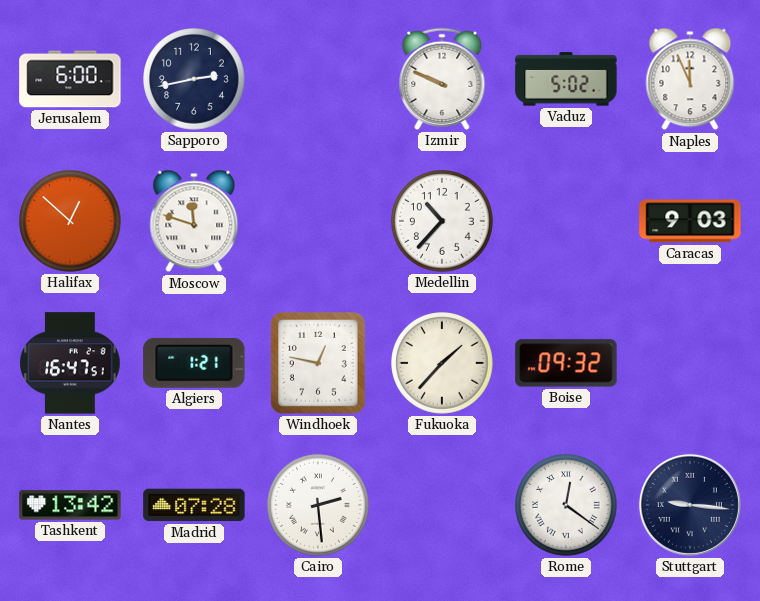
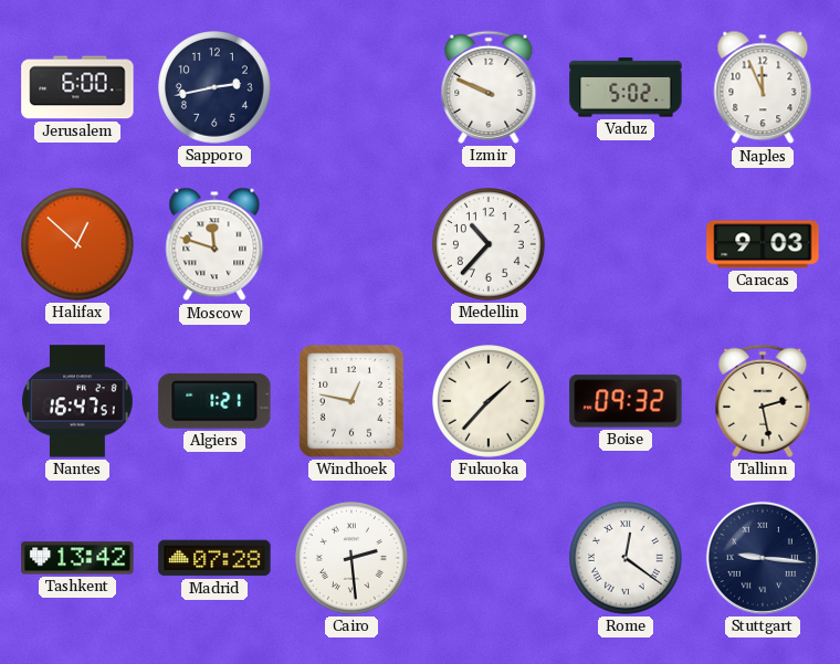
Tallinn: none -> 2:28 (763, 401)
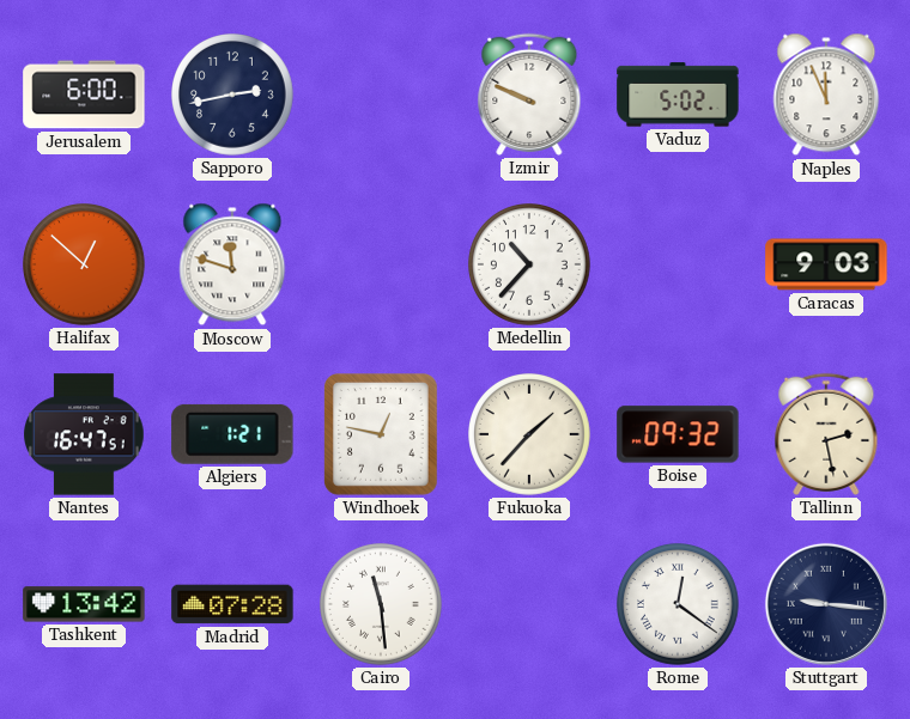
Cairo: 2:29 -> 11:29 (382, 605)
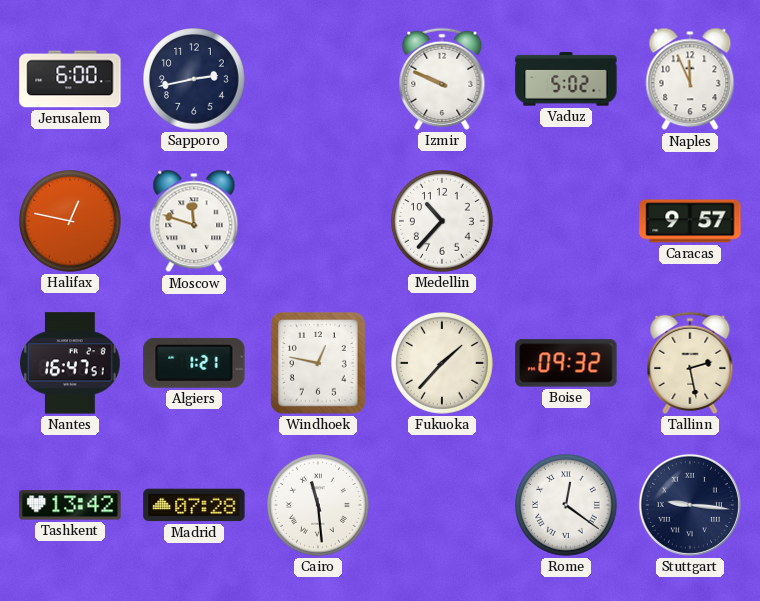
Halifax: 12:52 -> 12:47 (71, 222)
Caracas: 9:03 -> 9:57 (690, 221)
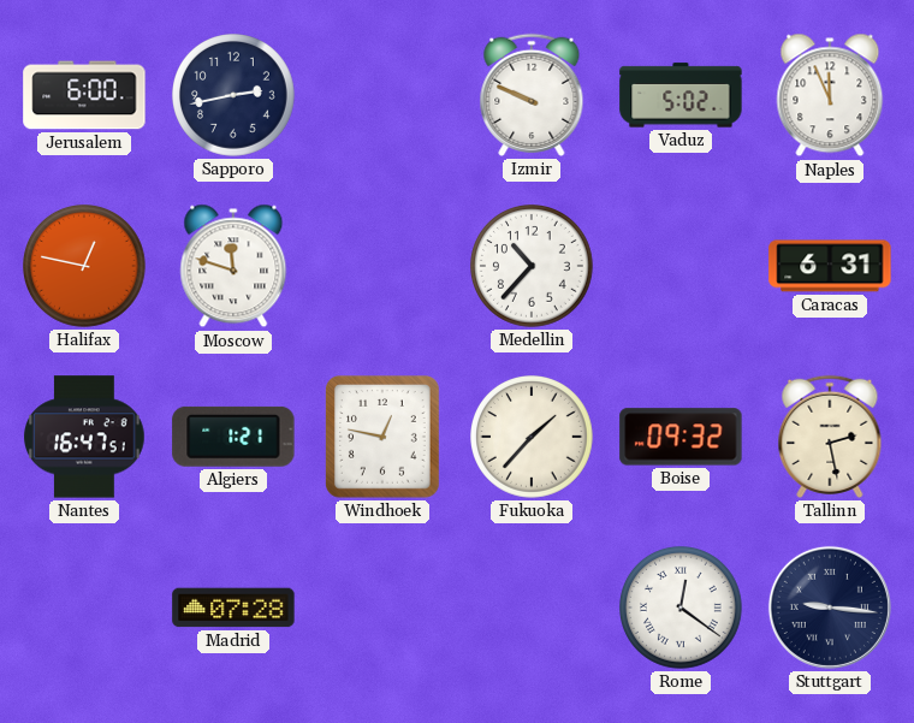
Caracas: 9:57 -> 6:31 (830, 266)
Tashkent: 13:42 -> none (70, 505)
Cairo: 11:29 -> none (319, 506)
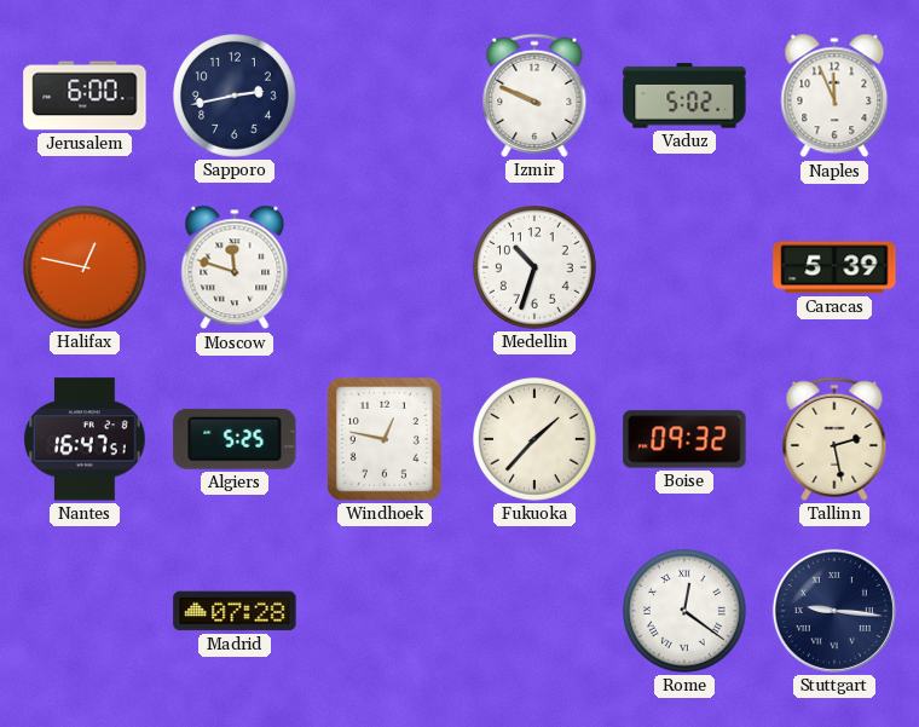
Medellin: 10:37 -> 10:33 (536, 269)
Caracas: 6:31 -> 5:39 (834, 267)
Algiers: 1:21 -> 5:25 (235, 439)
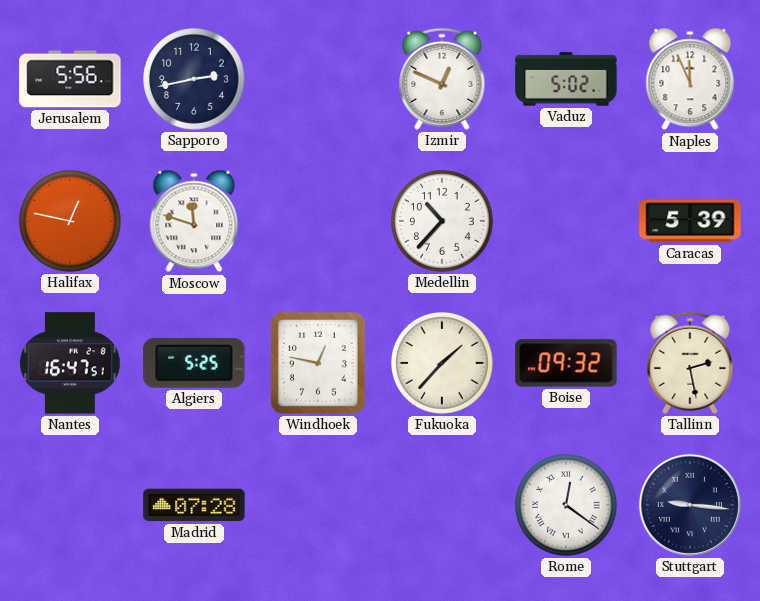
Jerusalem: 6:00 -> 5:56 (70, 79)
Izmir: 9:49 -> 12:49 (442, 79)
Medellin: 10:33 -> 10:37 (443, 222)
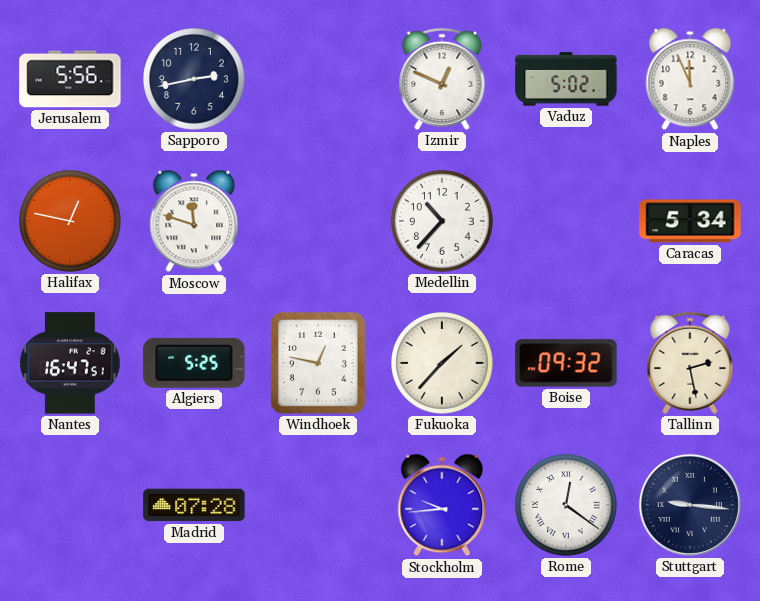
Caracas: 5:39 -> 5:34 (690, 221)
Stockholm: none -> 9:44 (442, 505)
